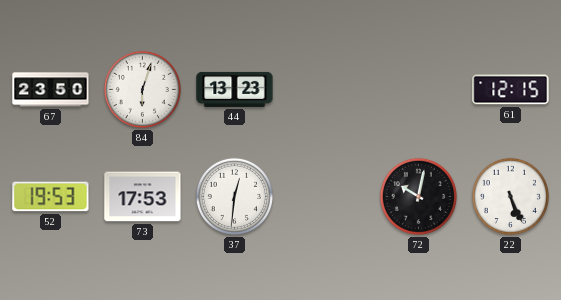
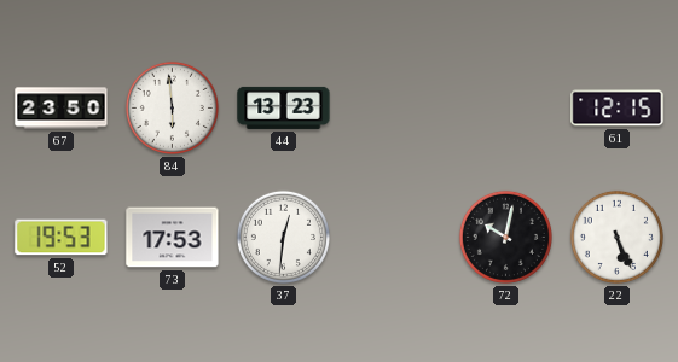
84: 6:03 -> 5:59 (172, 107)
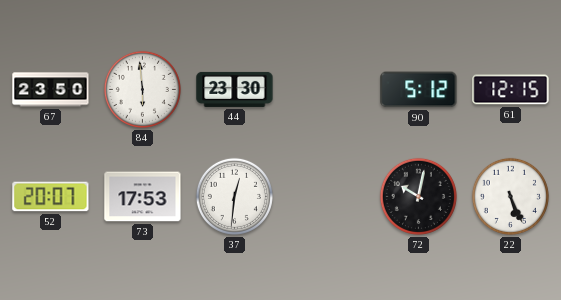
44: 13:23 -> 23:30 (235, 89)
90: none -> 5:12 (419, 90)
52: 19:53 -> 20:07 (51, 197)
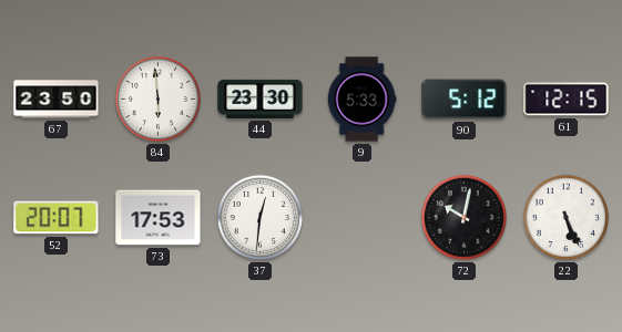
9: none -> 5:33 (361, 100)
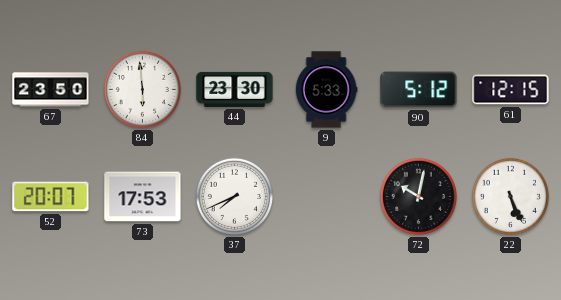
37: 12:31 -> 7:41 (234, 196)
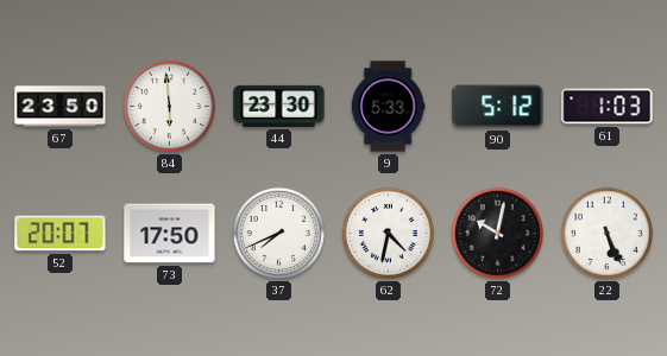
61: 12:15 -> 1:03 (608, 107)
73: 17:53 -> 17:50 (170, 234)
62: none -> 4:32 (388, 233)
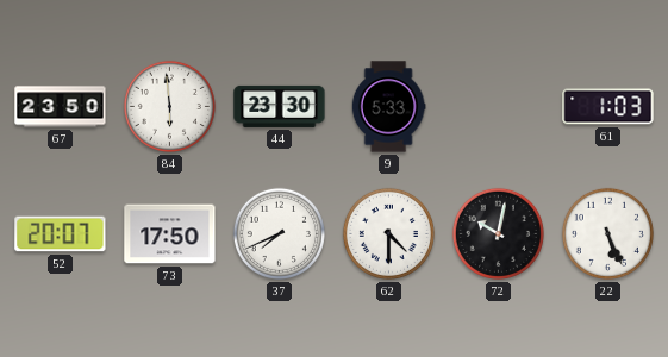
90: 5:12 -> none (498, 107)
62: 4:32 -> 4:30 (388, 233)
